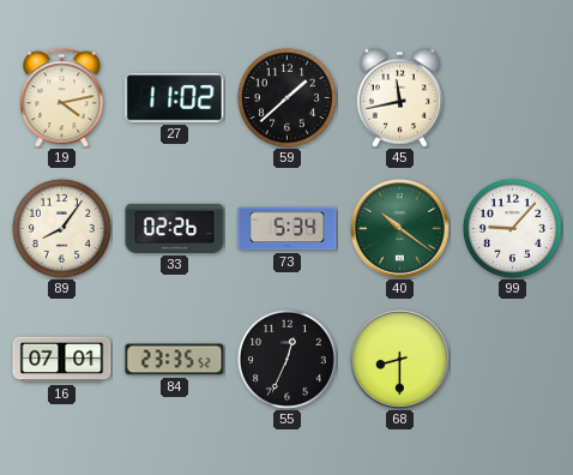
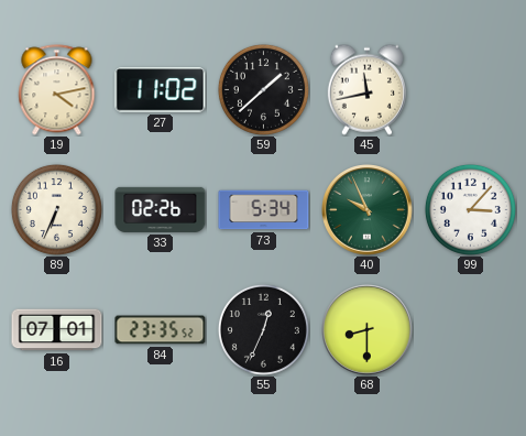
89: 8:06 -> 6:34 (56, 209)
40: 10:21 -> 9:56 (368, 210)
99: 9:07 -> 3:07 (470, 209)
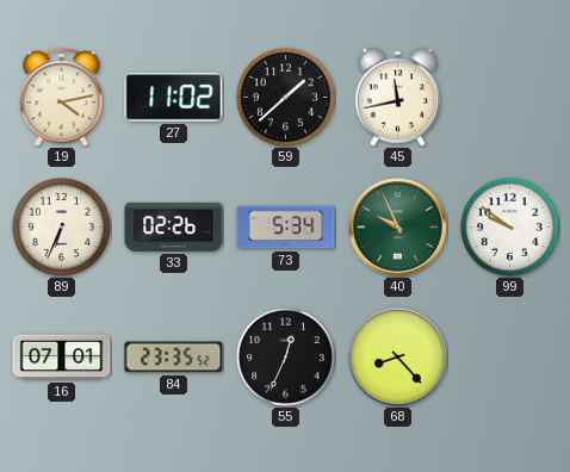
99: 3:07 -> 9:51 (509, 226)
68: 8:30 -> 8:23 (398, 358)
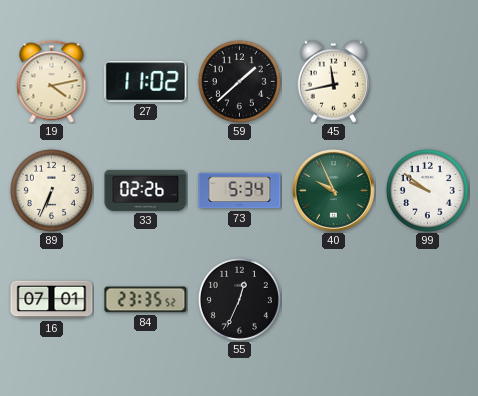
68: 8:23 -> none (398, 358)
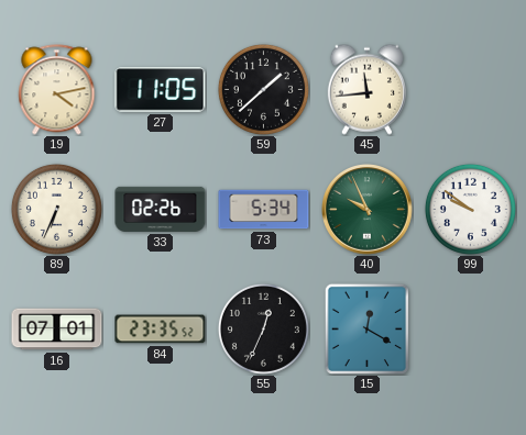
27: 11:02 -> 11:05 (161, 90)
45: 11:43 -> 11:44 (366, 89)
15: none -> 12:20 (366, 328)
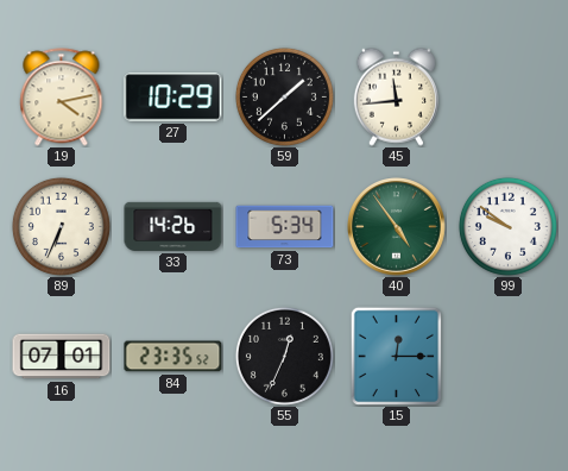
27: 11:05 -> 10:29 (173, 98)
33: 02:26 -> 14:26 (173, 226)
40: 9:56 -> 4:54 (397, 227)
15: 12:20 -> 12:15 (396, 356)
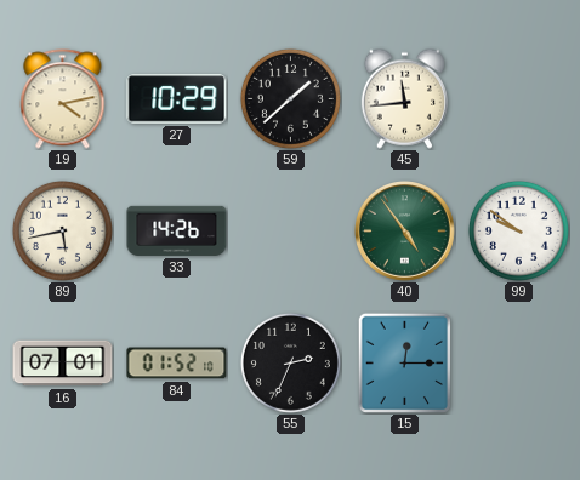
89: 6:34 -> 5:43 (62, 230)
73: 5:34 -> none (285, 227)
84: 23:35 -> 01:52 (177, 364)
55: 12:34 -> 2:34 (290, 362)
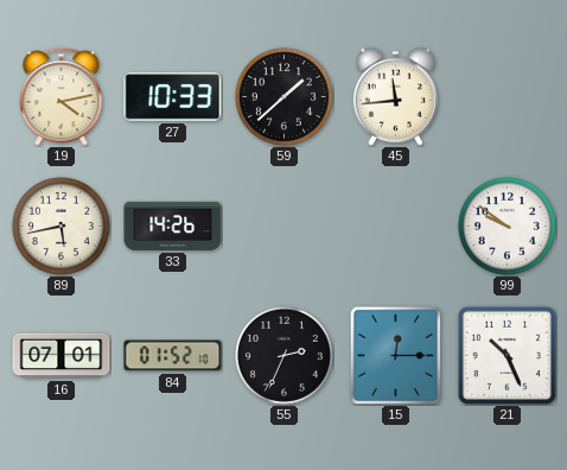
27: 10:29 -> 10:33 (173, 97)
40: 4:54 -> none (405, 232)
21: none -> 10:26 (507, 355)
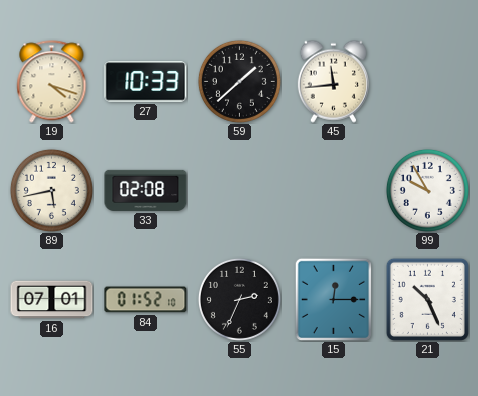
19: 4:13 -> 4:18 (52, 82)
33: 14:26 -> 02:08 (146, 190)
99: 9:51 -> 9:55 (427, 190)
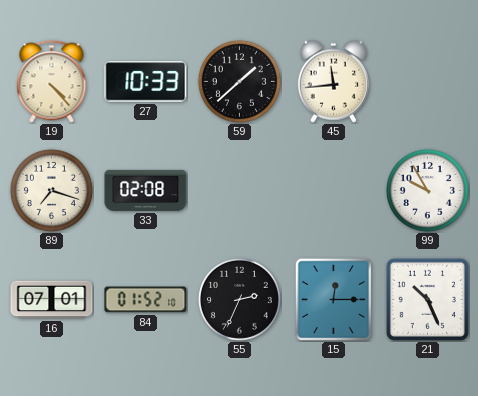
19: 4:18 -> 4:23 (52, 82)
89: 5:43 -> 7:18 (51, 190)
